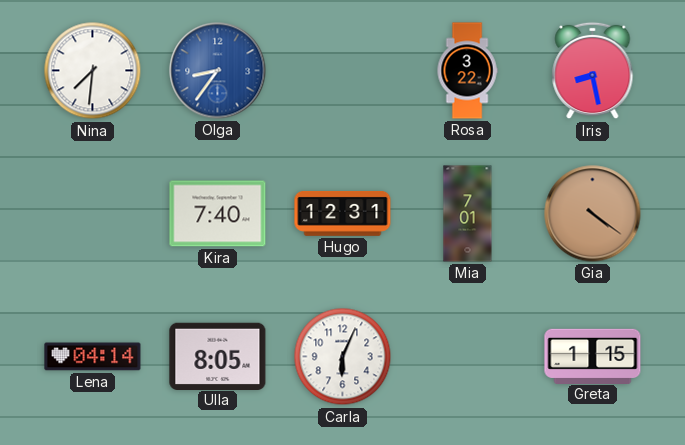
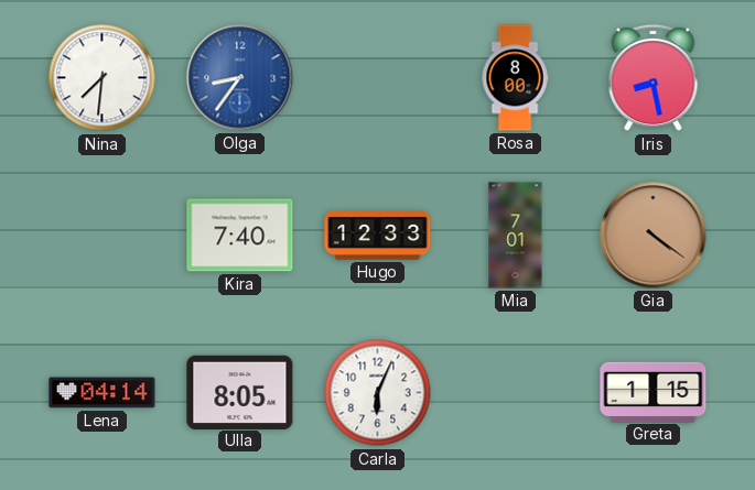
Rosa: 3:22 -> 8:00 (515, 78)
Hugo: 12:31 -> 12:33 (378, 235)
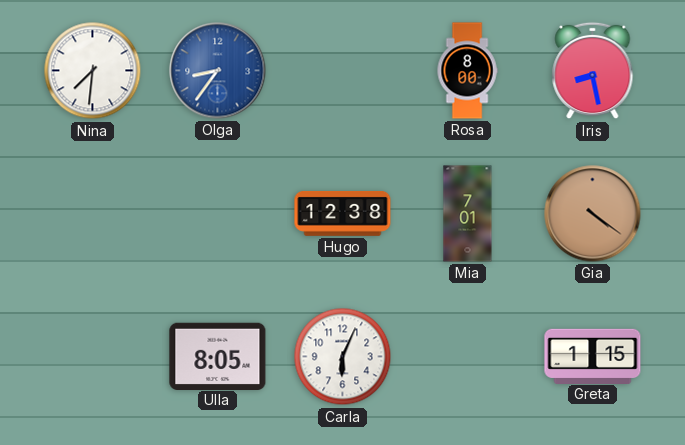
Kira: 7:40 -> none (240, 236)
Hugo: 12:33 -> 12:38 (343, 213)
Lena: 04:14 -> none (103, 393)
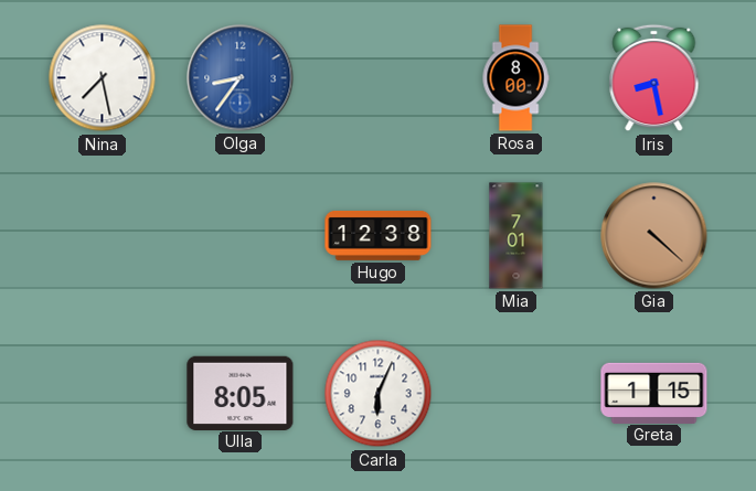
Nina: 7:31 -> 7:28 (103, 78)
Gia: 4:21 -> 4:22 (654, 236)
